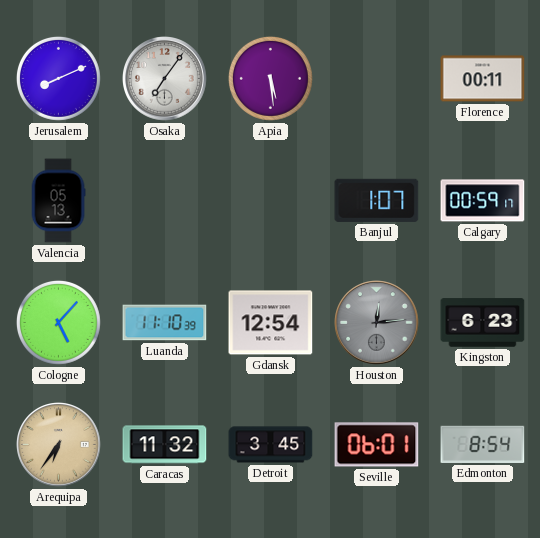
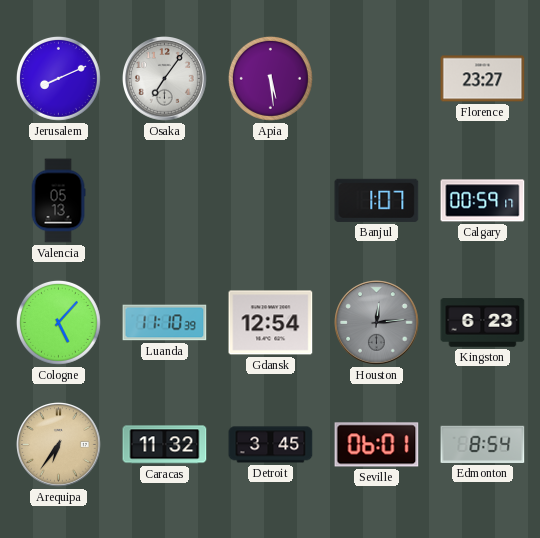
Florence: 00:11 -> 23:27 (483, 79)
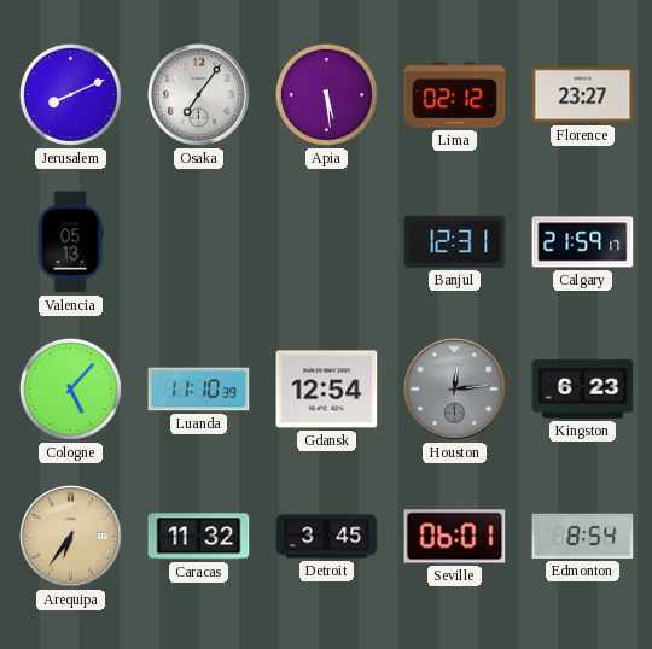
Lima: none -> 02:12 (455, 95)
Banjul: 1:07 -> 12:31 (455, 241)
Calgary: 00:59 -> 21:59 (583, 242)
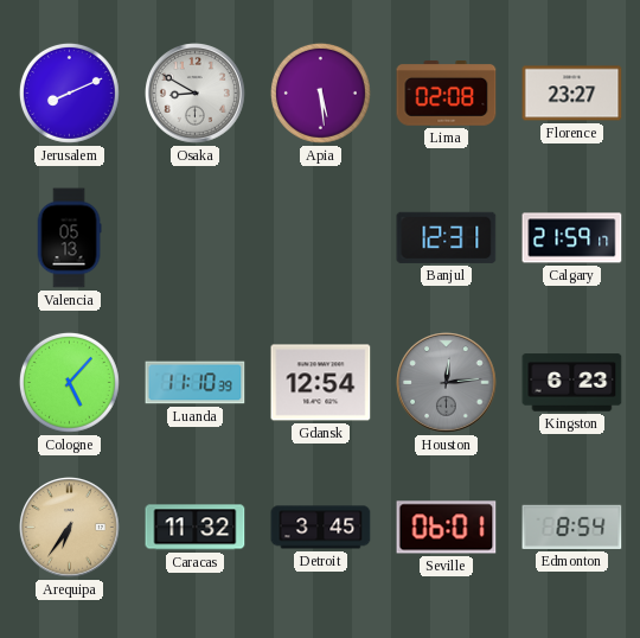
Osaka: 7:06 -> 8:50 (196, 94)
Lima: 02:12 -> 02:08 (447, 94)
